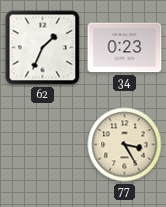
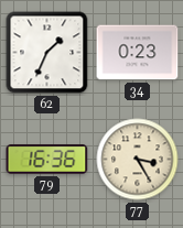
79: none -> 16:36 (47, 160)
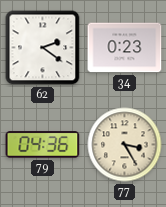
62: 1:34 -> 2:21 (43, 48)
79: 16:36 -> 04:36 (43, 145)
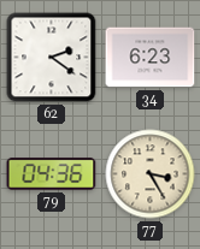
34: 0:23 -> 6:23 (151, 58)
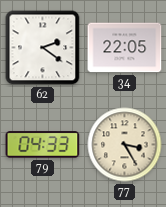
34: 6:23 -> 22:05 (125, 48)
79: 04:36 -> 04:33 (43, 145)
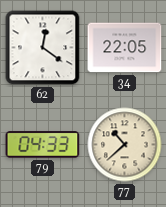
62: 2:21 -> 12:21 (43, 48)
77: 3:25 -> 10:38 (125, 145)
